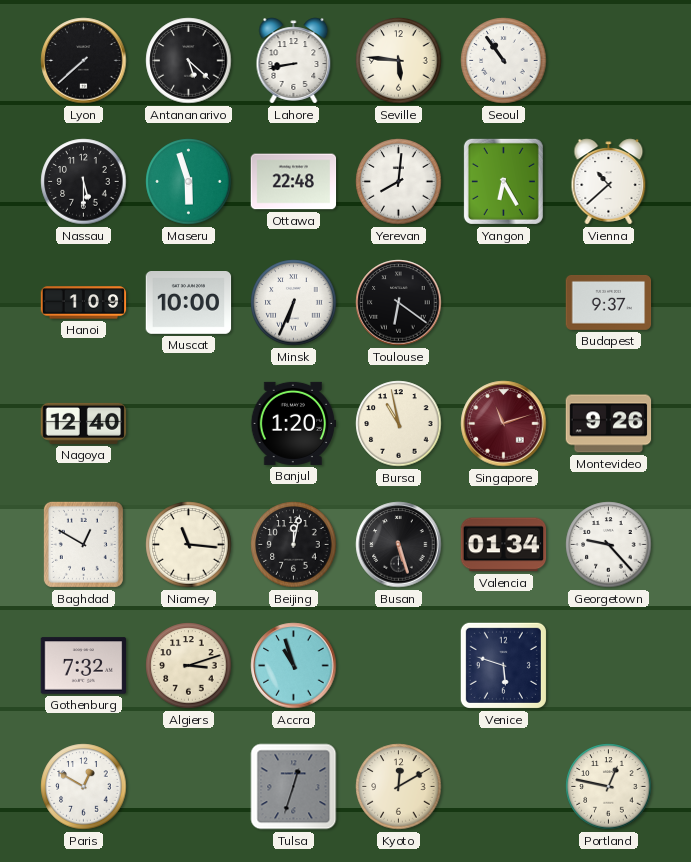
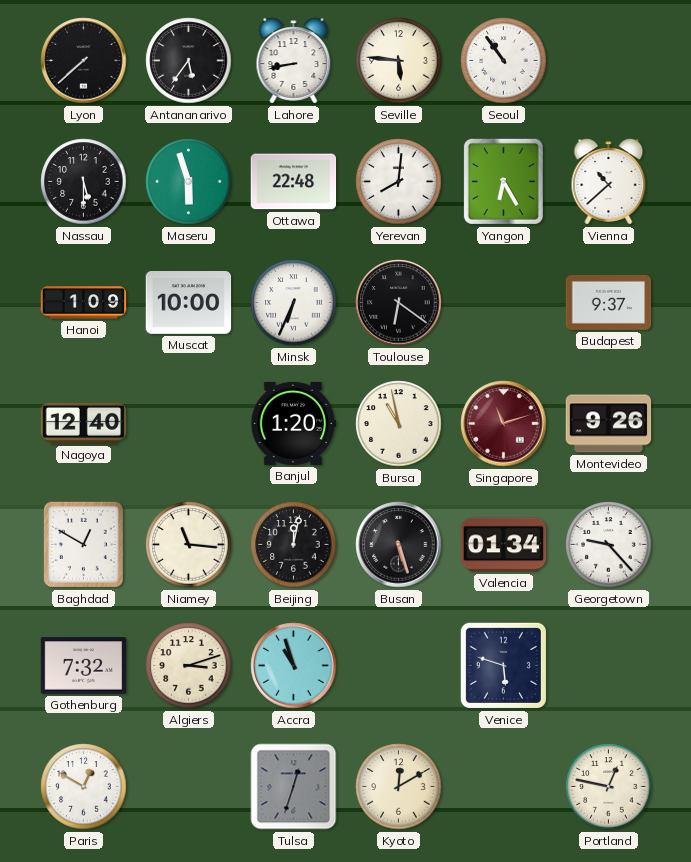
Antananarivo: 5:22 -> 5:36 (189, 61)
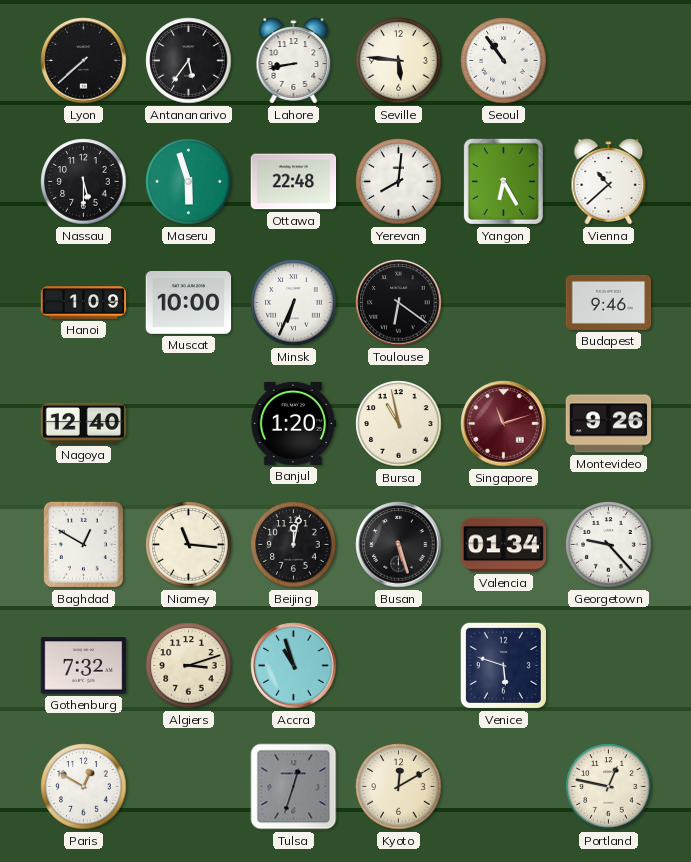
Budapest: 9:37 -> 9:46 (609, 302)
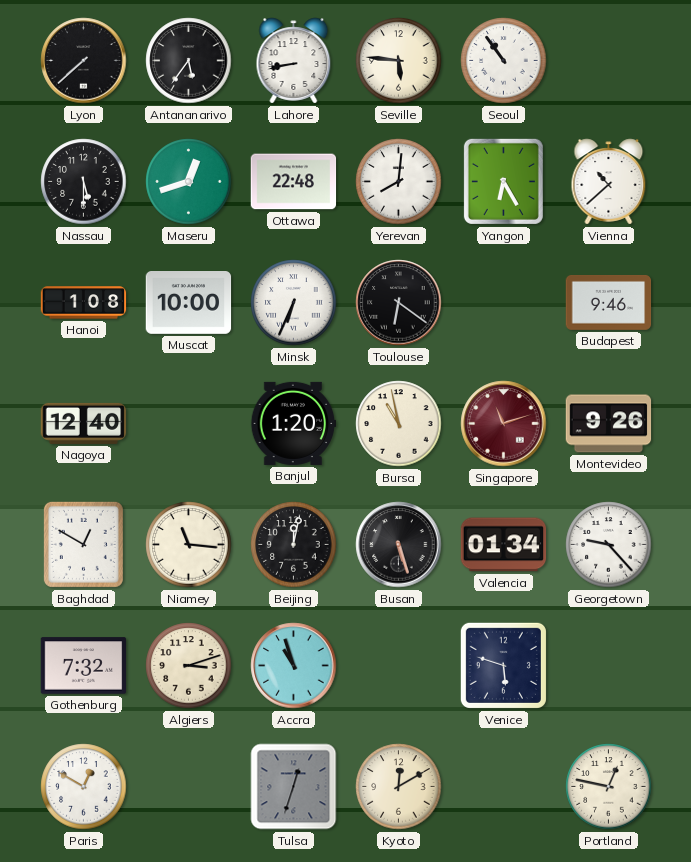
Maseru: 5:57 -> 12:42 (189, 182)
Hanoi: 1:09 -> 1:08 (84, 303)
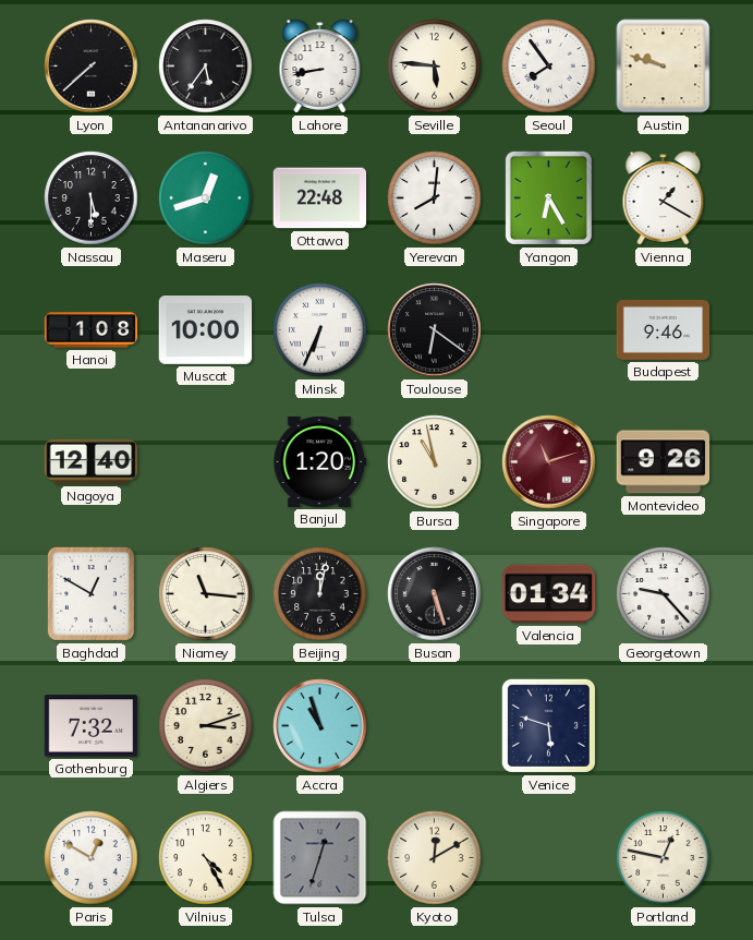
Seoul: 10:54 -> 7:54 (549, 67)
Austin: none -> 9:48 (664, 67)
Vienna: 10:38 -> 1:20 (664, 198)
Vilnius: none -> 4:25 (206, 858)
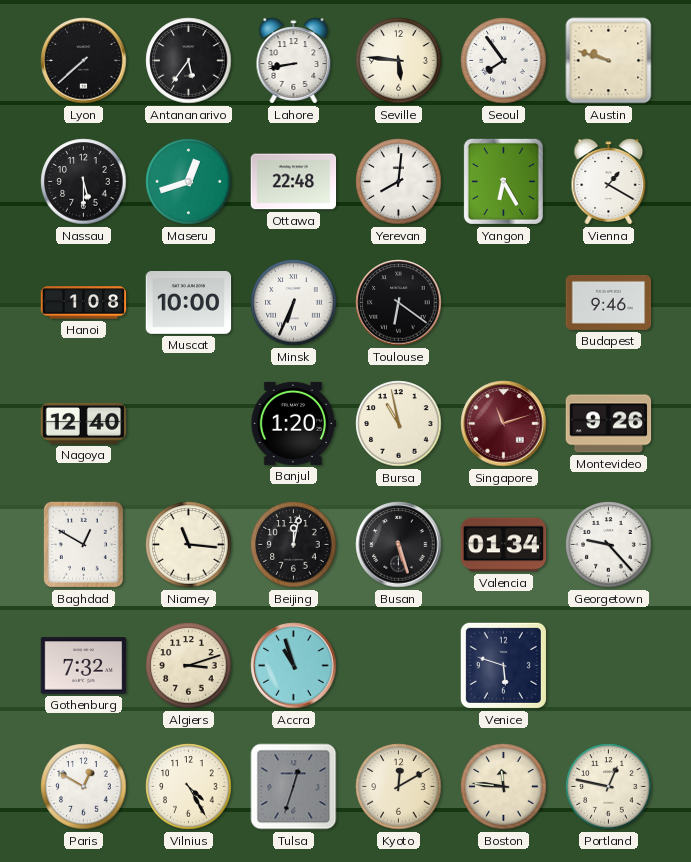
Boston: none -> 11:46 (504, 787)
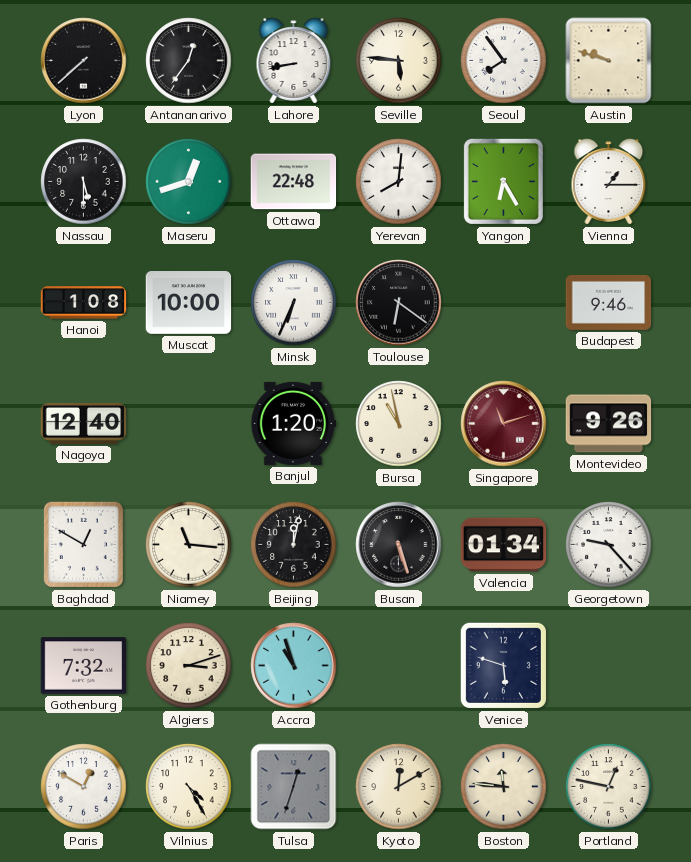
Antananarivo: 5:36 -> 12:36 (189, 61)
Vienna: 1:20 -> 1:15 (609, 182)
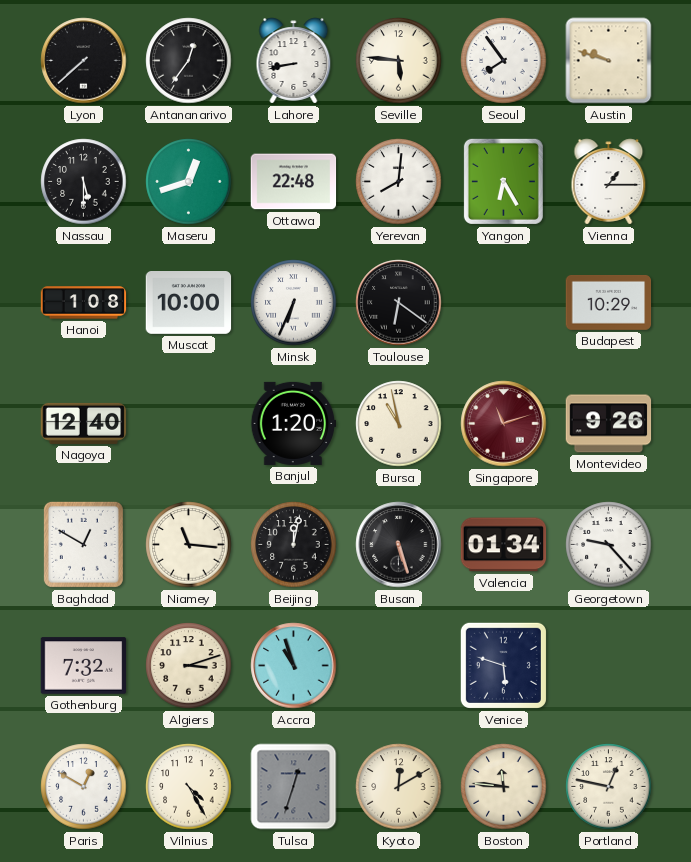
Budapest: 9:46 -> 10:29 (609, 302)
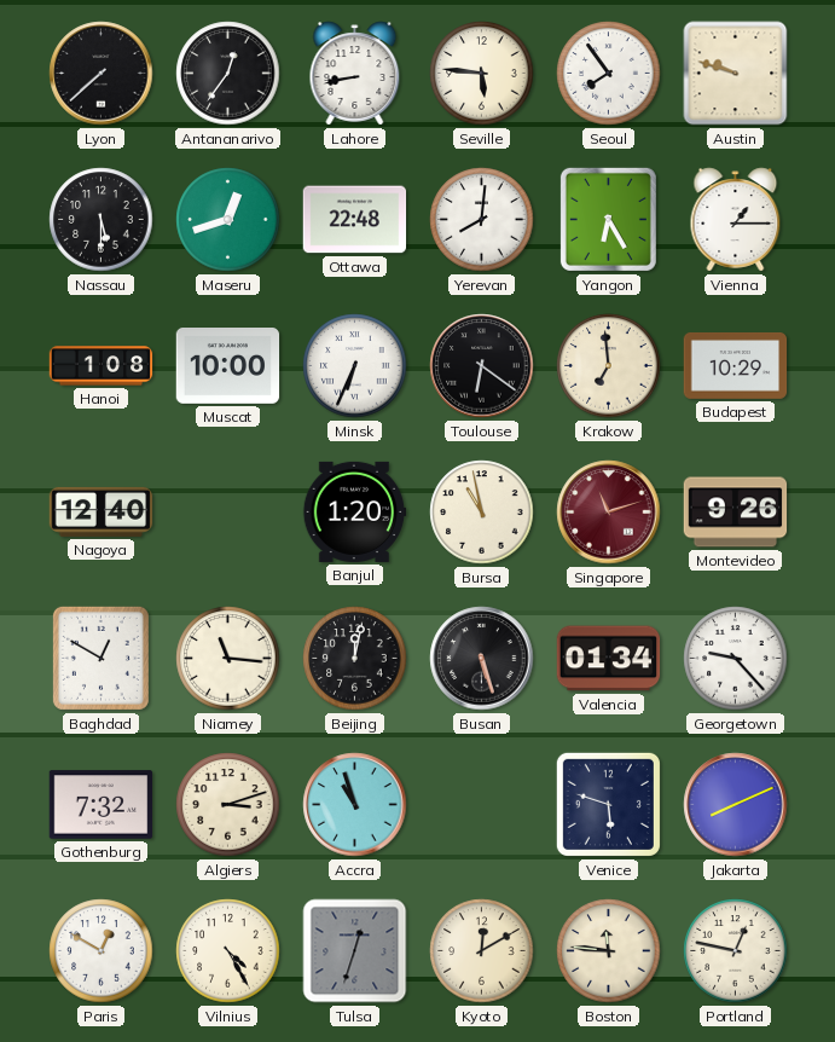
Krakow: none -> 6:59 (609, 366)
Jakarta: none -> 8:11 (736, 805)
